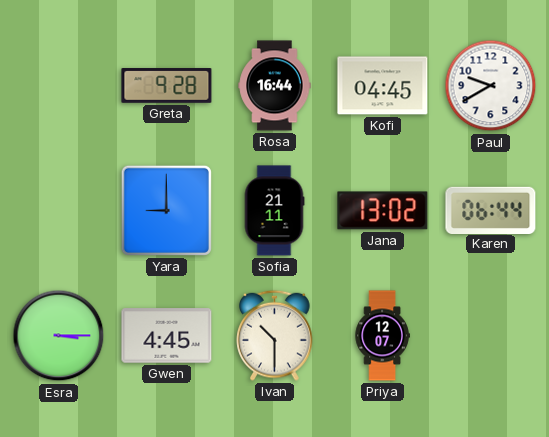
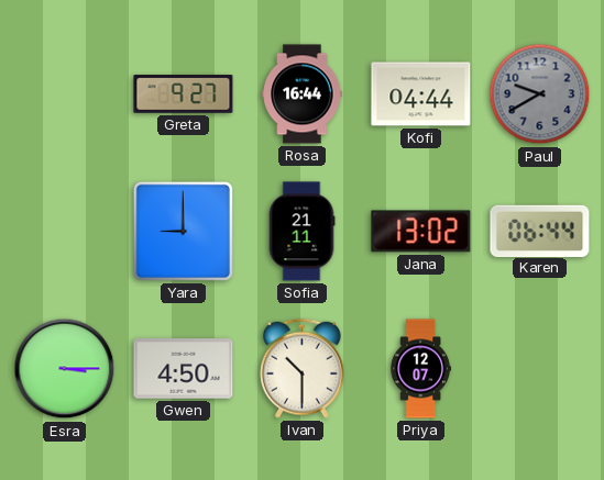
Greta: 9:28 -> 9:27 (184, 94)
Kofi: 04:45 -> 04:44 (421, 94)
Paul dial: white -> grey (540, 94)
Gwen: 4:45 -> 4:50 (184, 369)
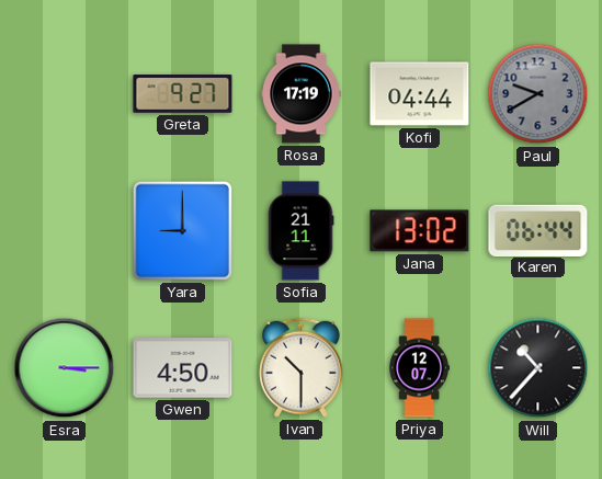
Rosa: 16:44 -> 17:19 (302, 94)
Will: none -> 10:37 (538, 368)
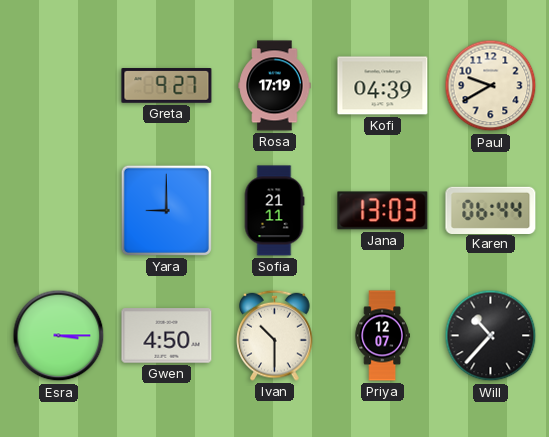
Kofi: 04:44 -> 04:39 (383, 86)
Paul dial: grey -> cream (491, 86)
Jana: 13:02 -> 13:03 (383, 211)
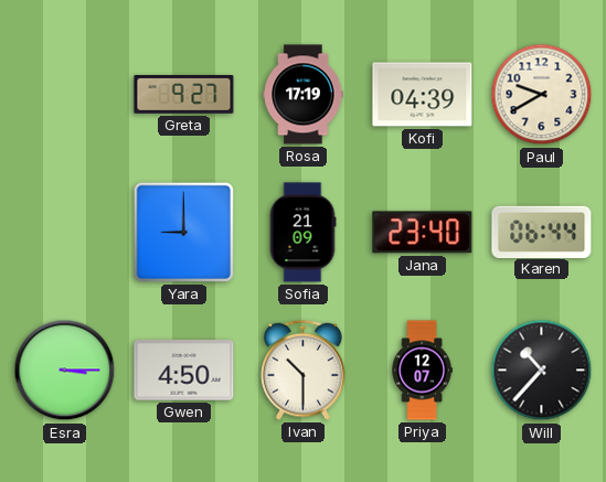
Sofia: 21:11 -> 21:09 (302, 233)
Jana: 13:03 -> 23:40 (423, 233)
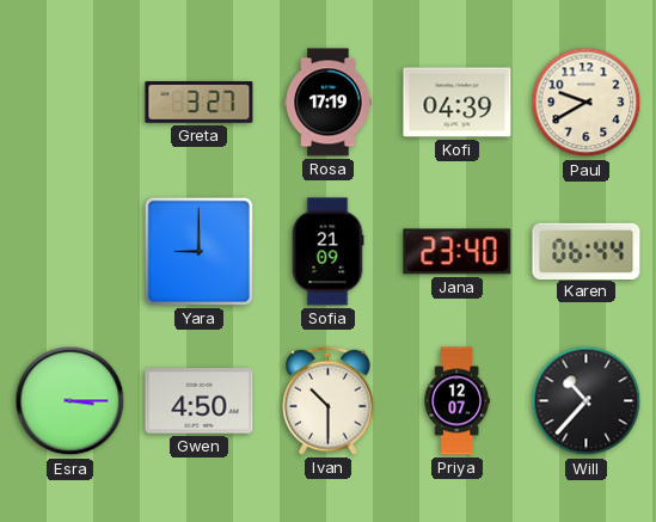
Greta: 9:27 -> 3:27 (200, 103)
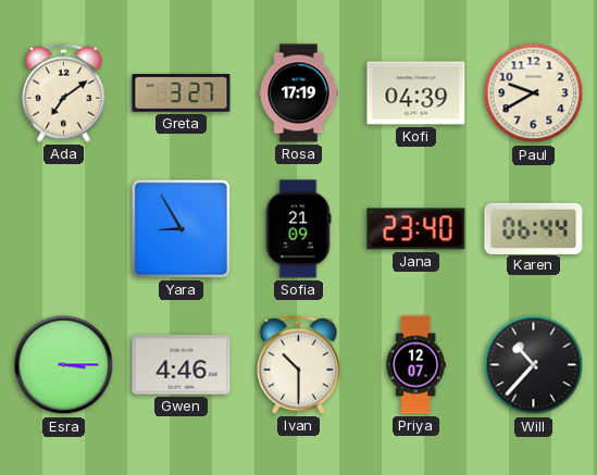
Ada: none -> 7:09 (64, 92)
Yara: 9:00 -> 8:55 (181, 228)
Gwen: 4:50 -> 4:46 (182, 365)
